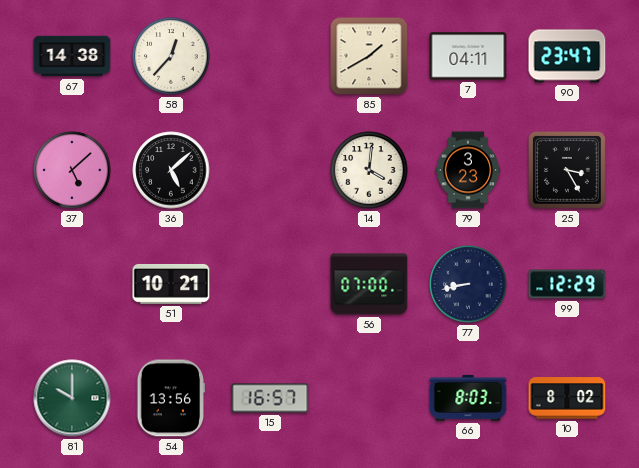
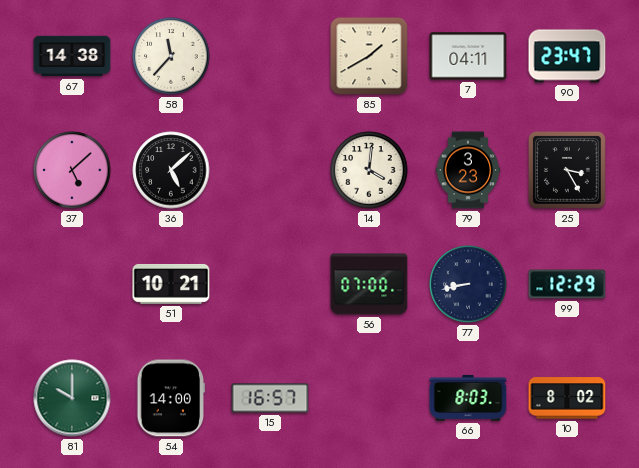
58: 12:37 -> 11:37 (171, 56)
54: 13:56 -> 14:00 (171, 398)
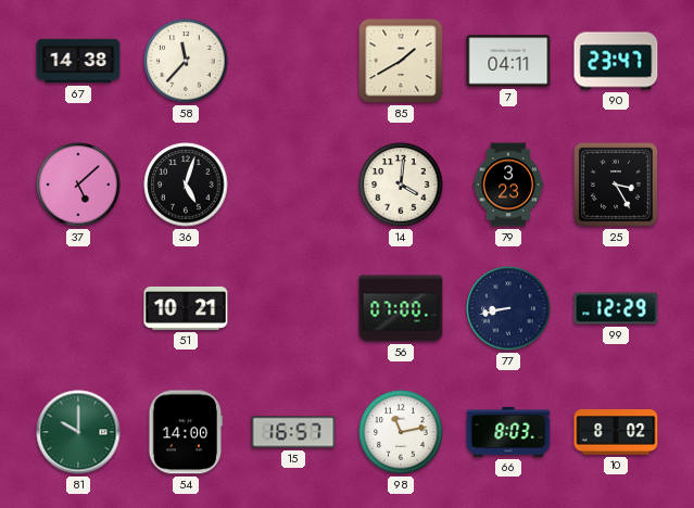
36: 5:08 -> 5:03 (186, 185)
98: none -> 11:13 (401, 432)
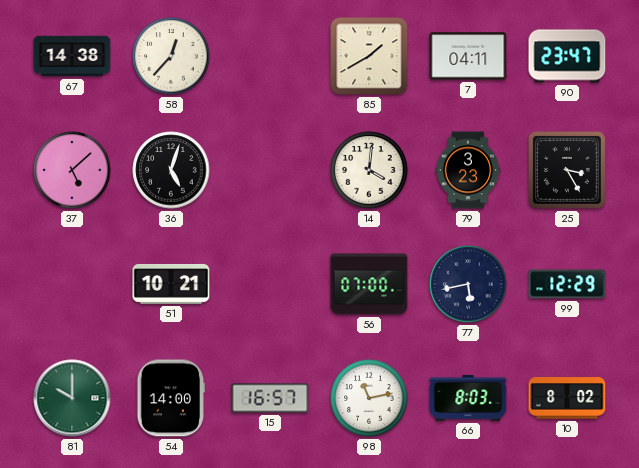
58: 11:37 -> 12:37 (171, 56)
77: 8:43 -> 5:43 (468, 284)
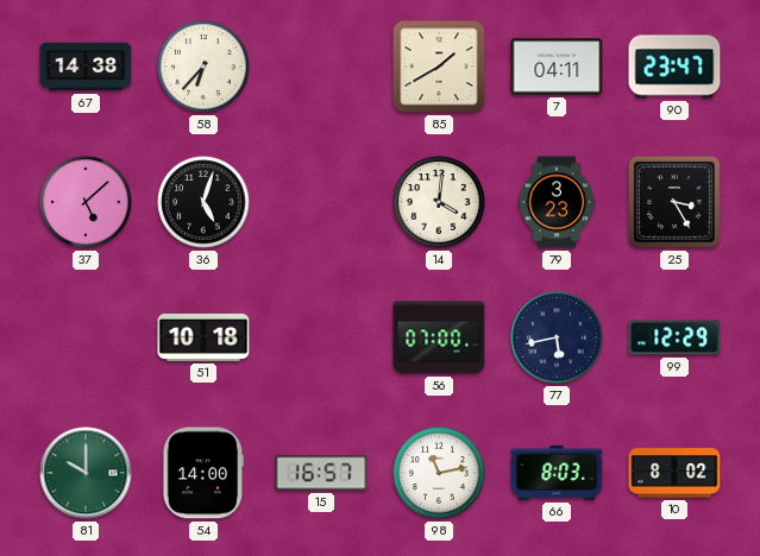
58: 12:37 -> 6:37 (203, 67)
51: 10:21 -> 10:18 (203, 337)
